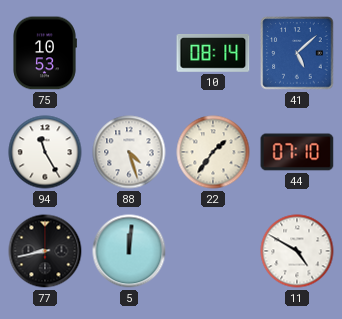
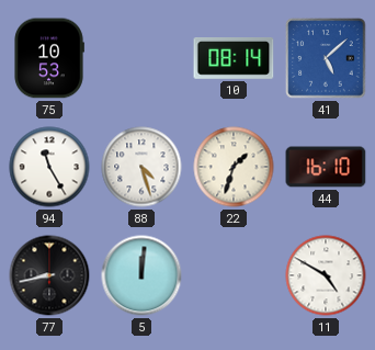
22: 1:36 -> 1:33 (234, 167)
44: 07:10 -> 16:10 (326, 167)
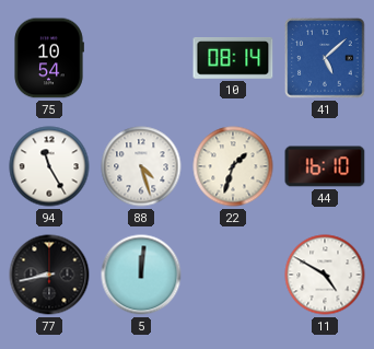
75: 10:53 -> 10:54 (49, 58)
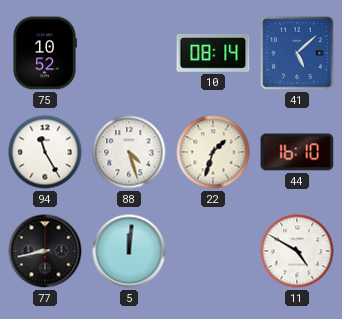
75: 10:54 -> 10:52 (45, 53)
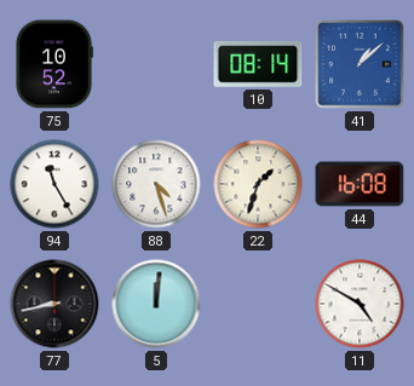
41: 5:08 -> 1:08 (360, 64)
44: 16:10 -> 16:08 (360, 184)
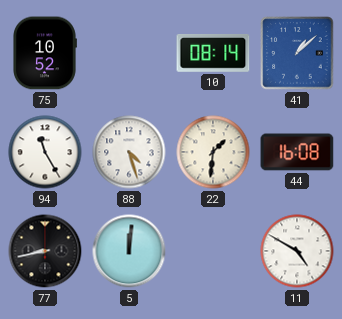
22: 1:33 -> 1:31 (213, 152)
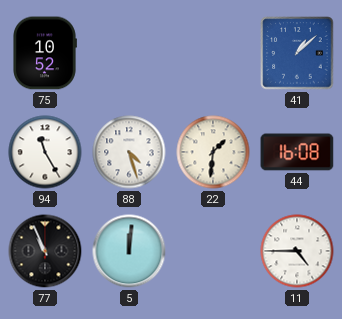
10: 08:14 -> none (213, 54)
77: 8:43 -> 10:56 (45, 251)
11: 4:50 -> 4:45 (297, 251)
